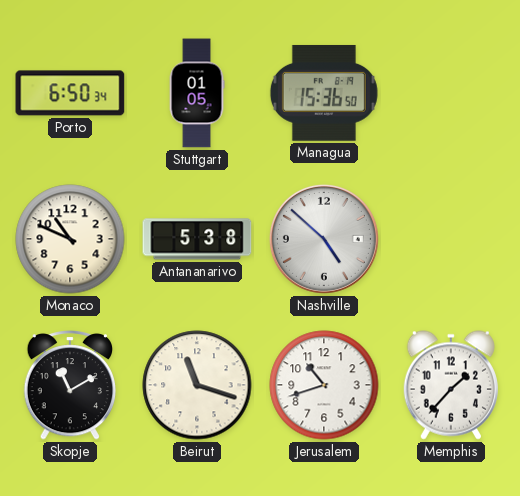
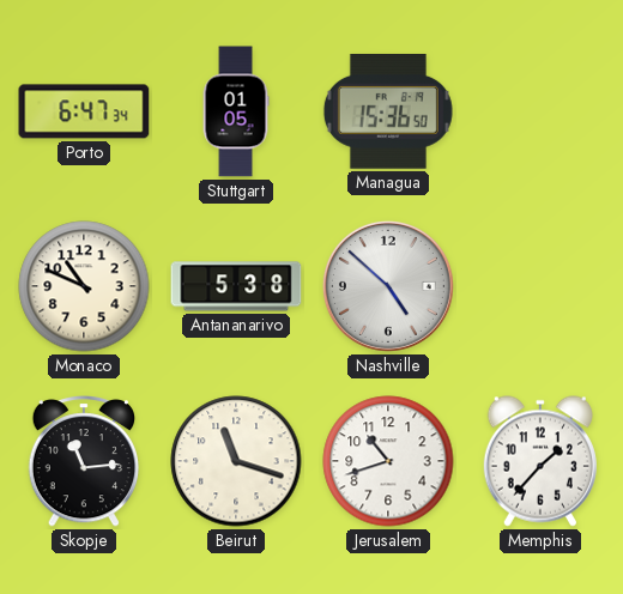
Porto: 6:50 -> 6:47 (84, 111)
Skopje: 11:10 -> 11:14 (83, 462)
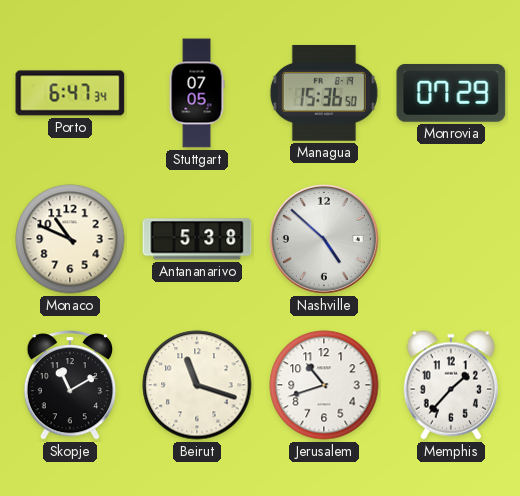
Stuttgart: 01:05 -> 07:05 (197, 93)
Monrovia: none -> 07:29 (451, 93)
Skopje: 11:14 -> 11:10 (69, 386)
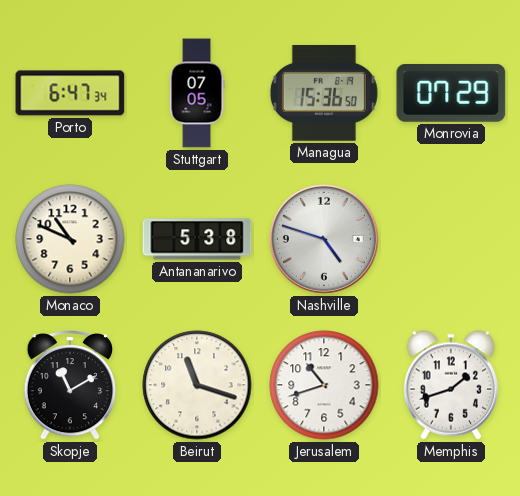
Nashville: 4:52 -> 4:48 (324, 239)
Memphis: 1:37 -> 1:42 (451, 385)
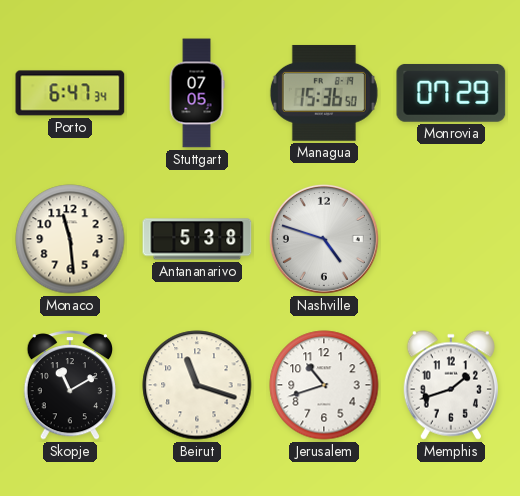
Monaco: 10:49 -> 11:29 (70, 239)
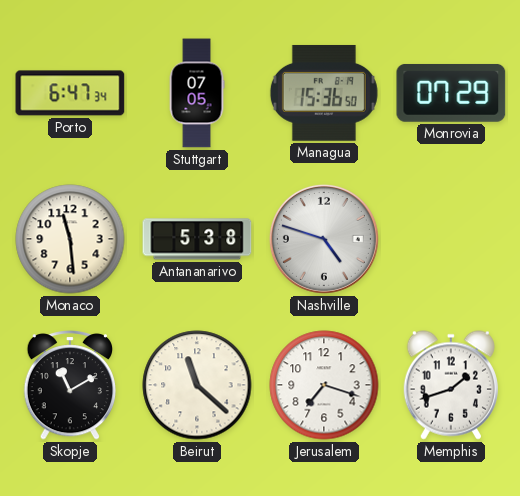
Beirut: 11:18 -> 11:22 (197, 385)
Jerusalem: 10:42 -> 7:18 (324, 385)
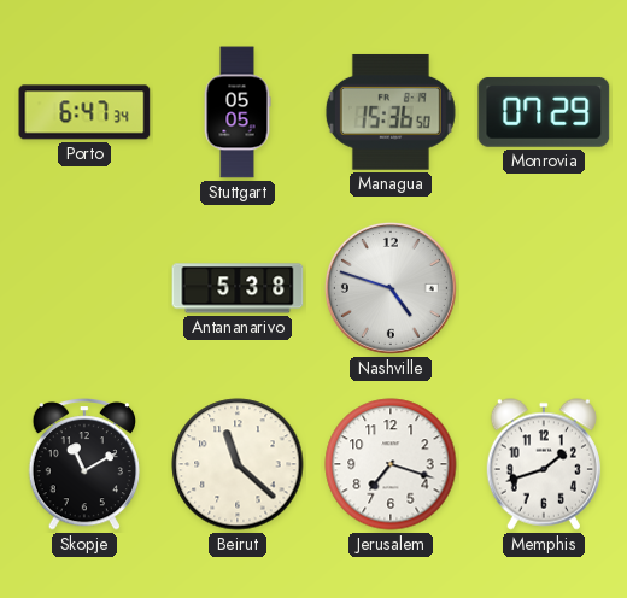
Stuttgart: 07:05 -> 05:05 (238, 112)
Monaco: 11:29 -> none (70, 239)
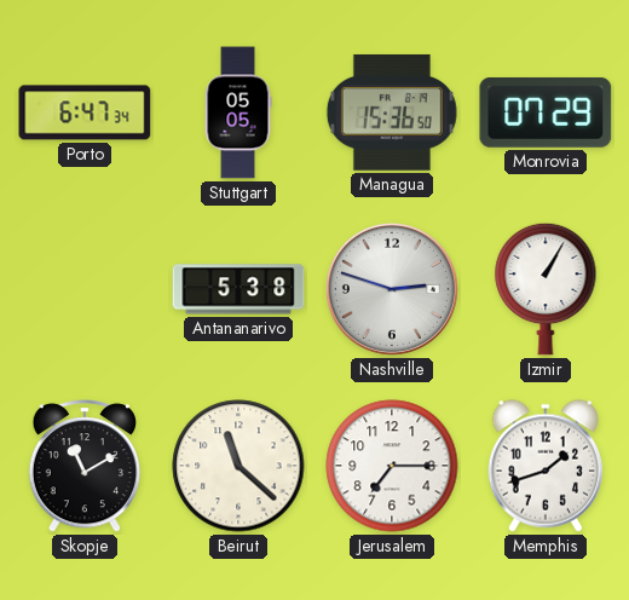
Nashville: 4:48 -> 2:48 (392, 289)
Izmir: none -> 1:05 (546, 289)
Jerusalem: 7:18 -> 7:15 (392, 466)
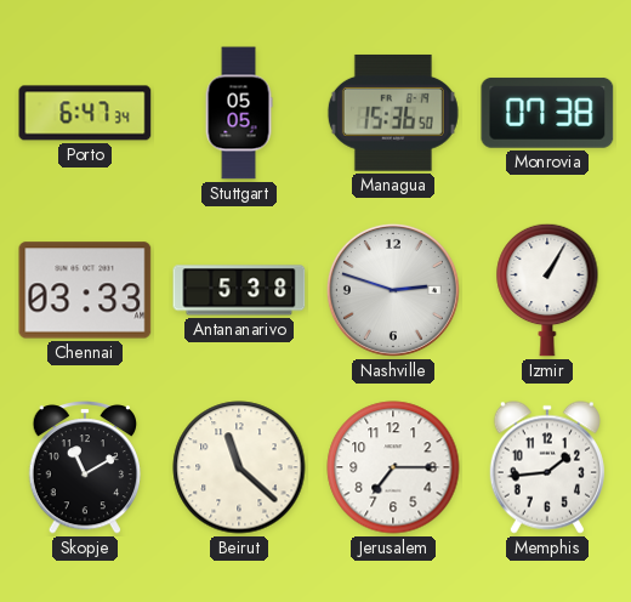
Monrovia: 07:29 -> 07:38 (547, 113)
Chennai: none -> 03:33 (85, 290)
Memphis: 1:42 -> 1:44 (547, 467)
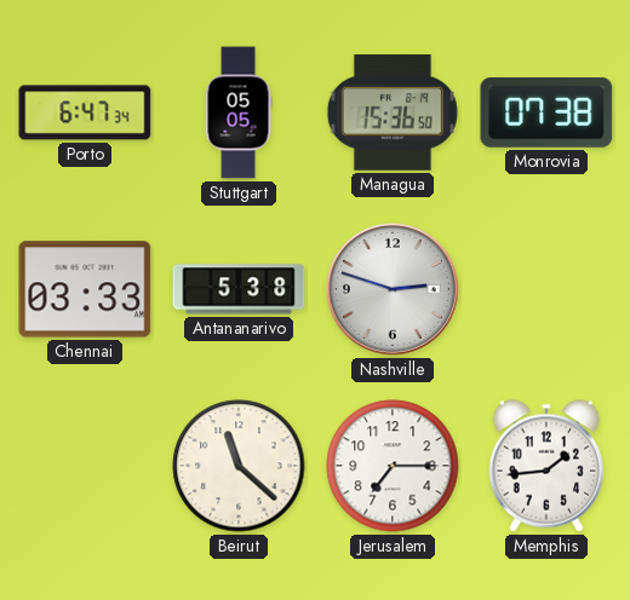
Izmir: 1:05 -> none (547, 290)
Skopje: 11:10 -> none (84, 468)
